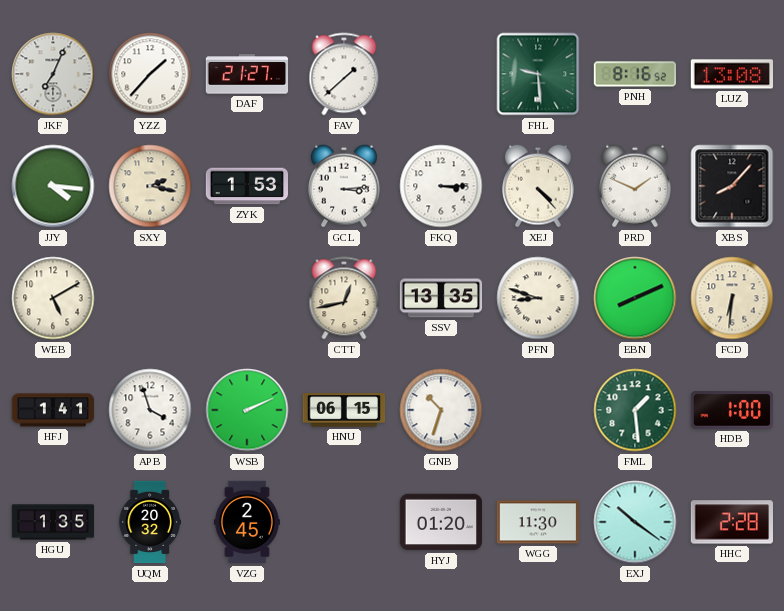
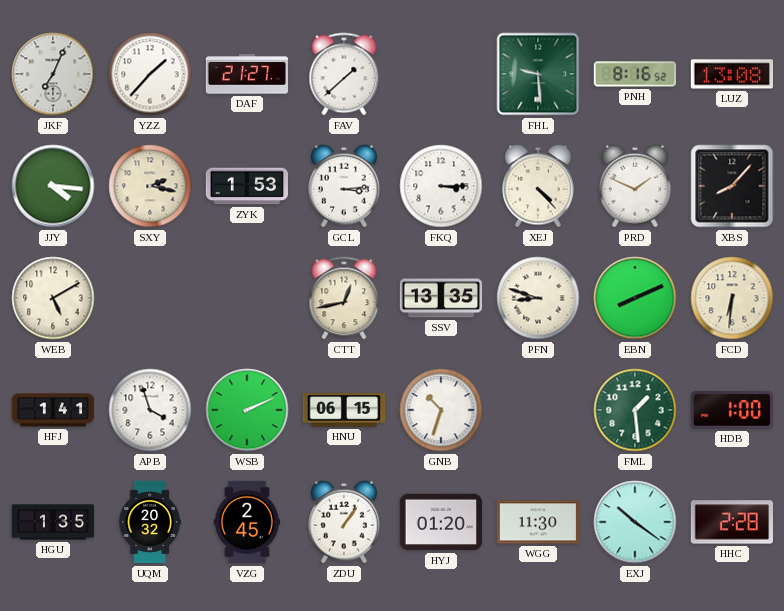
ZDU: none -> 1:06 (344, 522)
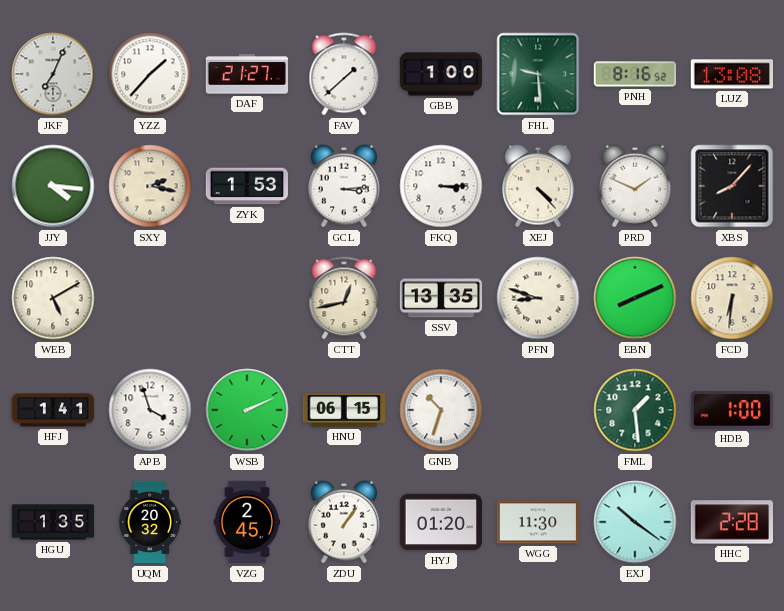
GBB: none -> 1:00 (441, 74)
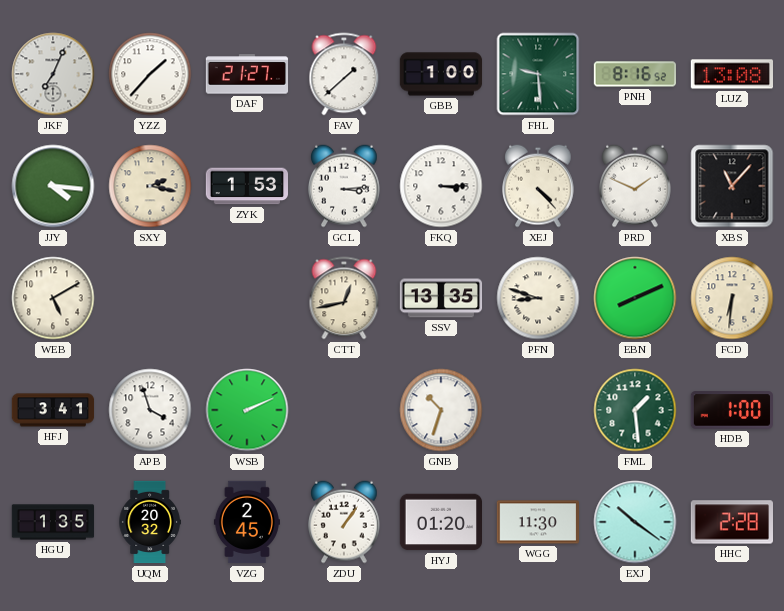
XBS: 8:07 -> 11:07 (732, 186)
HFJ: 1:41 -> 3:41 (53, 410)
HNU: 06:15 -> none (344, 410)
